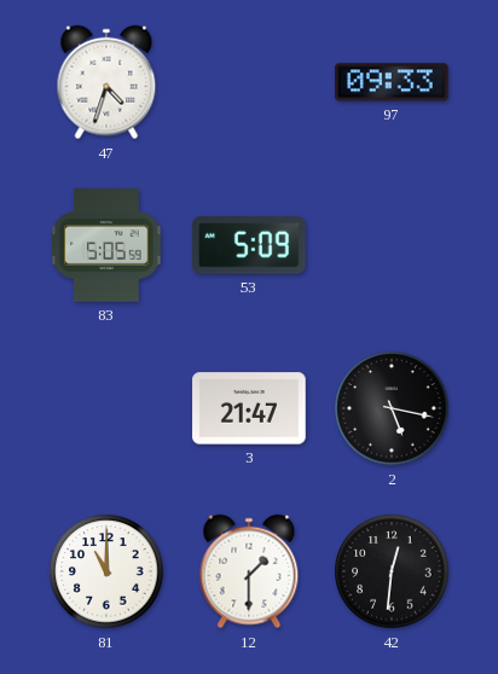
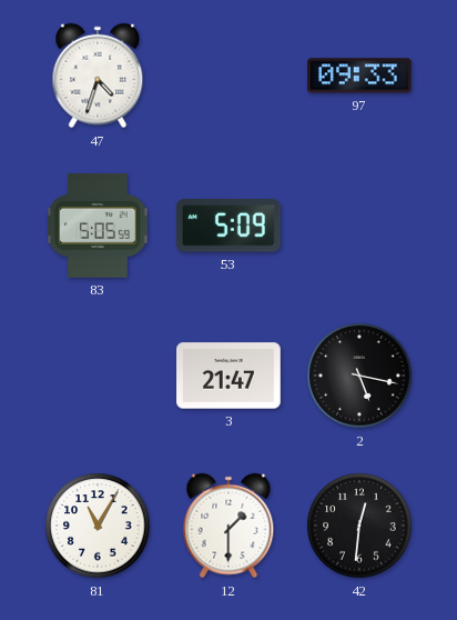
81: 11:00 -> 11:05 (98, 526)
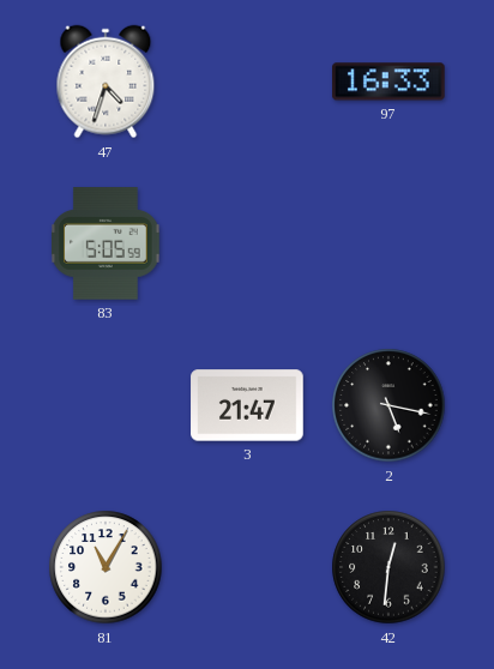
97: 09:33 -> 16:33 (390, 82)
53: 5:09 -> none (228, 226)
12: 1:30 -> none (228, 526)
